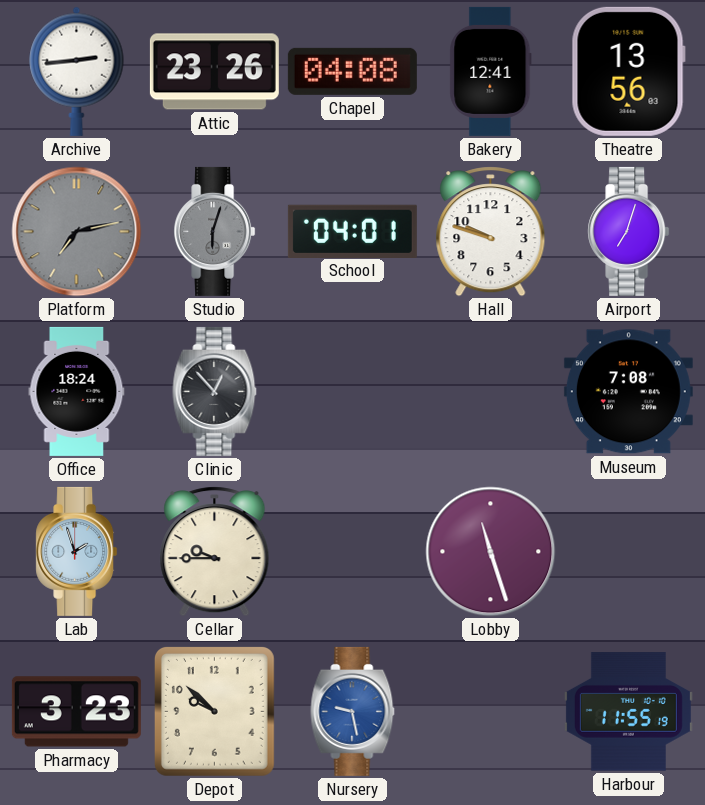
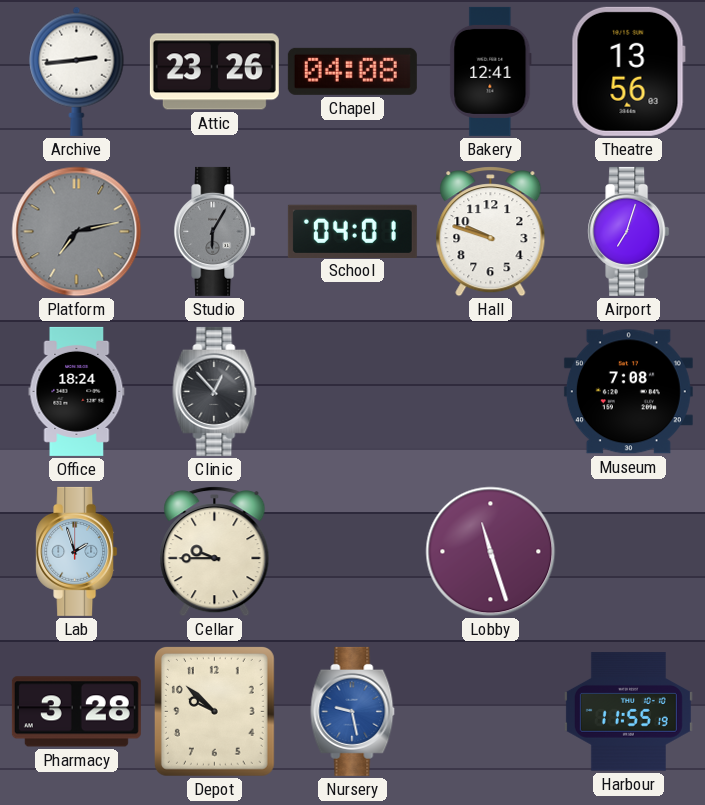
Studio: 6:03 -> 6:05 (215, 231)
Pharmacy: 3:23 -> 3:28 (76, 712)
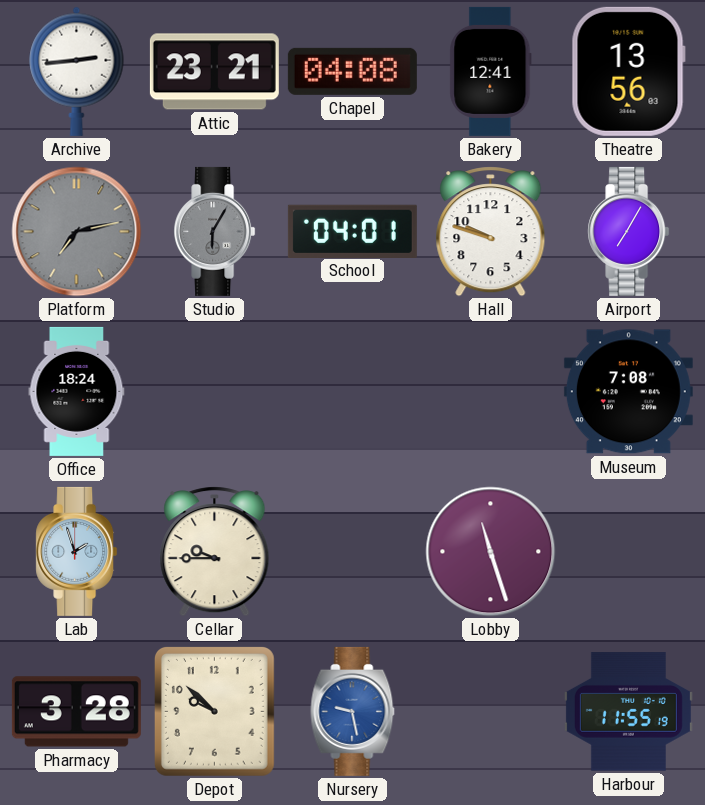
Attic: 23:26 -> 23:21 (214, 72)
Airport: 7:03 -> 7:05 (629, 231)
Clinic: 12:53 -> none (215, 391)
